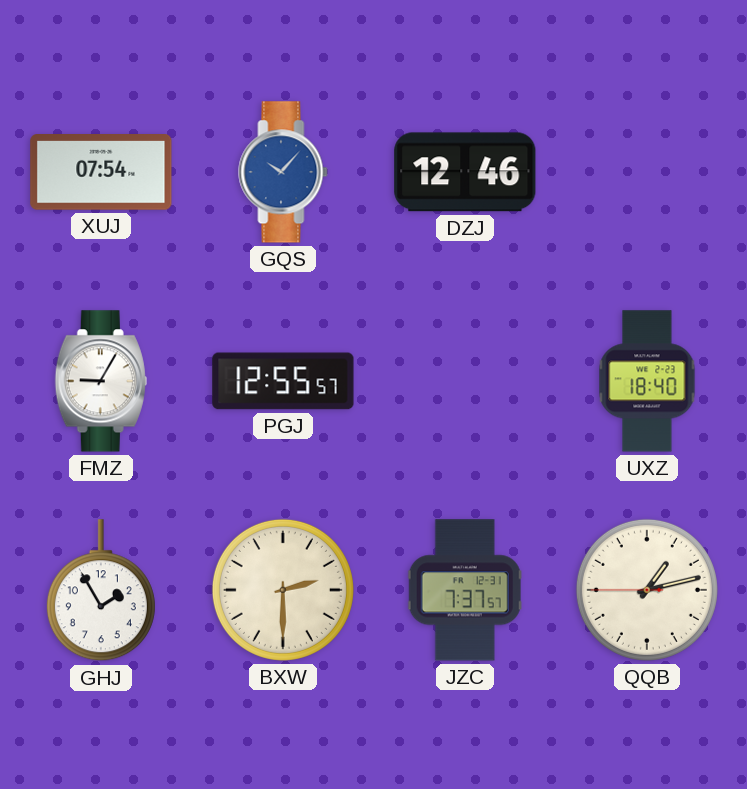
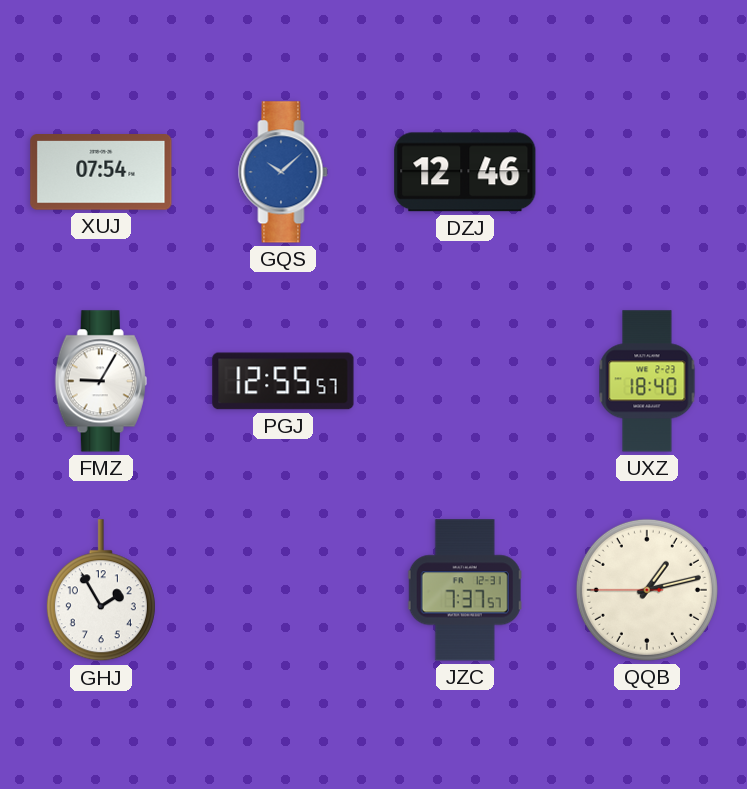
GQS: 10:07 -> 10:08 (283, 172)
BXW: 2:30 -> none (283, 590)
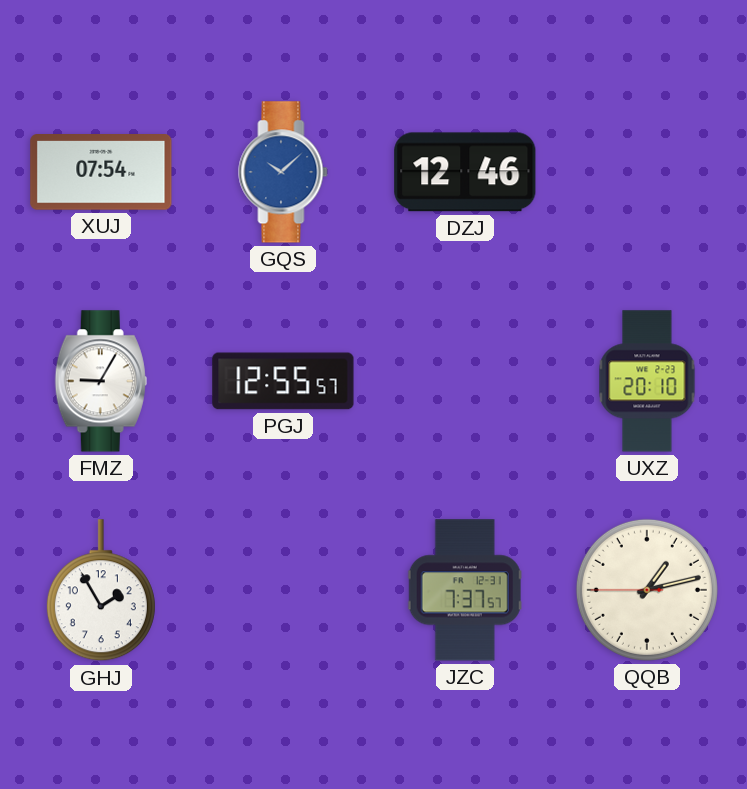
UXZ: 18:40 -> 20:10 (647, 381)
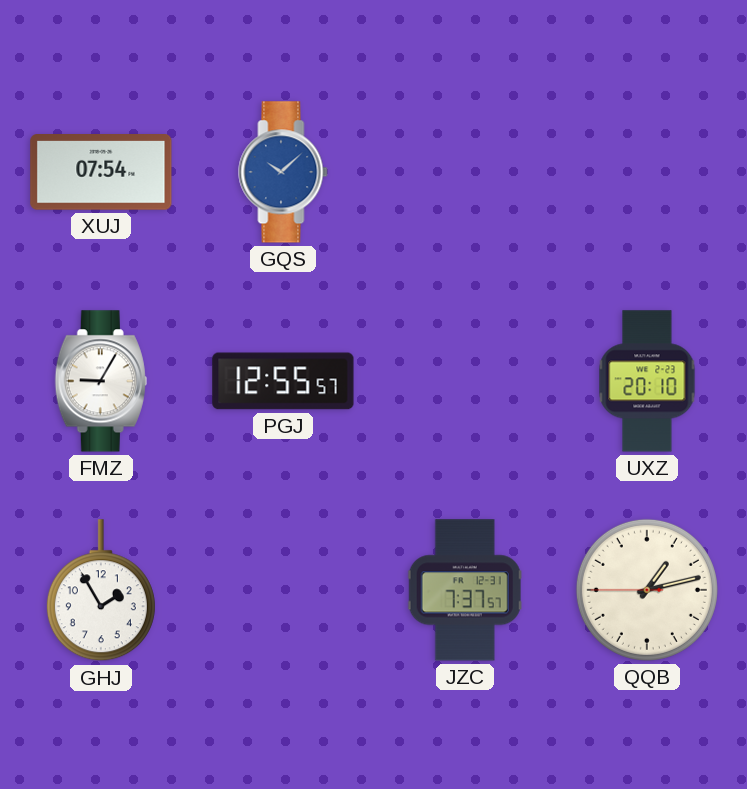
DZJ: 12:46 -> none (465, 172)
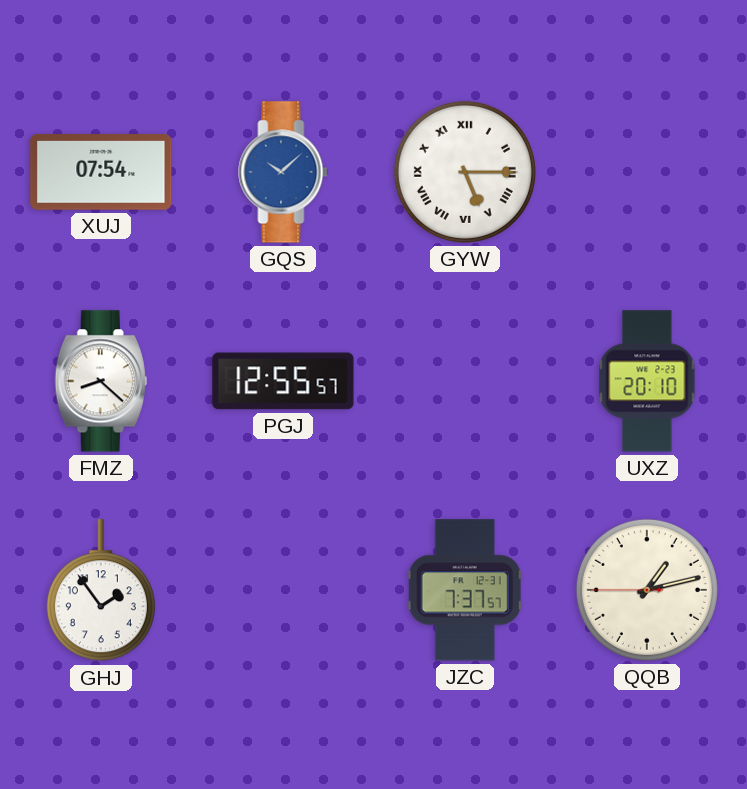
GYW: none -> 5:15 (465, 172)
FMZ: 9:05 -> 8:22 (101, 381)
GHJ: 1:55 -> 1:54 (101, 591)
